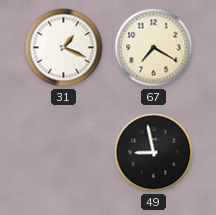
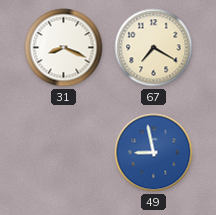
31: 1:19 -> 8:19 (64, 48)
49 dial: black -> blue (154, 153)
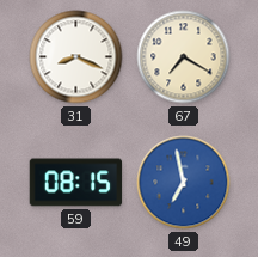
59: none -> 08:15 (76, 183)
49: 8:58 -> 6:58 (184, 183)
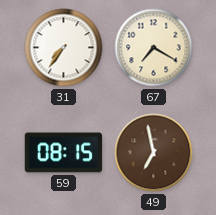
31: 8:19 -> 7:36 (64, 48)
49 dial: blue -> brown (154, 153)
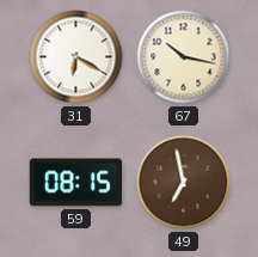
31: 7:36 -> 6:20 (76, 57)
67: 7:20 -> 10:17 (184, 57)
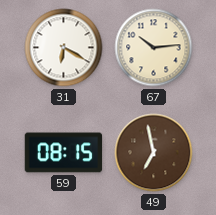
67: 10:17 -> 10:14 (154, 48)
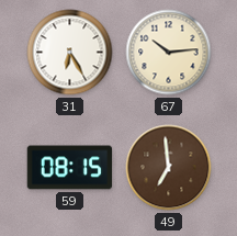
31: 6:20 -> 6:25 (70, 53)
49: 6:58 -> 6:59 (169, 168)
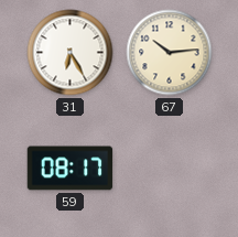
59: 08:15 -> 08:17 (71, 169)
49: 6:59 -> none (169, 168)
